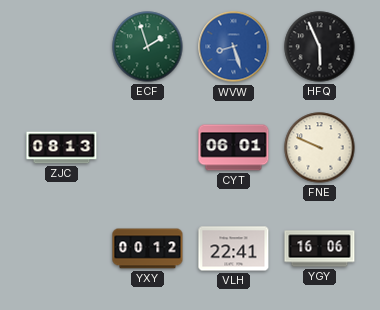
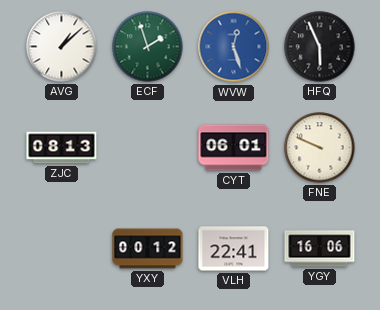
AVG: none -> 1:08 (62, 47)
WVW: 8:27 -> 12:27 (234, 47)
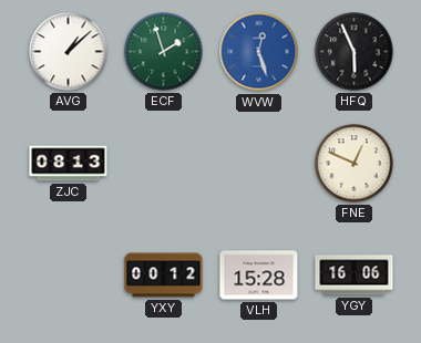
CYT: 06:01 -> none (234, 148)
FNE: 9:49 -> 12:49 (355, 164)
VLH: 22:41 -> 15:28 (259, 276)
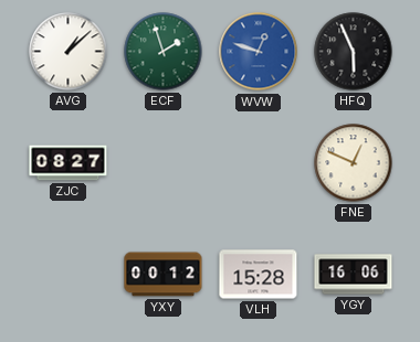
WVW: 12:27 -> 12:48 (259, 52)
ZJC: 08:13 -> 08:27 (69, 163)
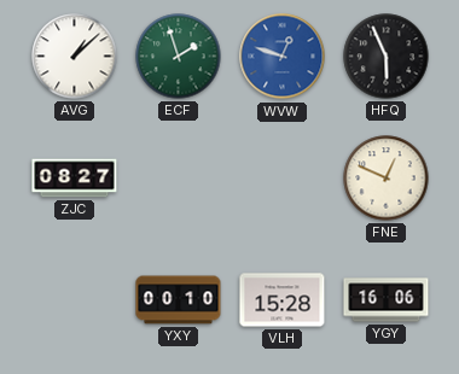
YXY: 00:12 -> 00:10 (179, 300)
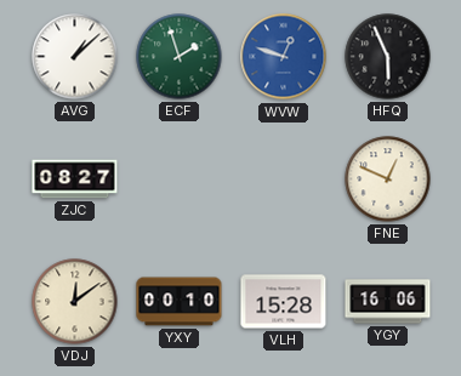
VDJ: none -> 12:09 (75, 302)
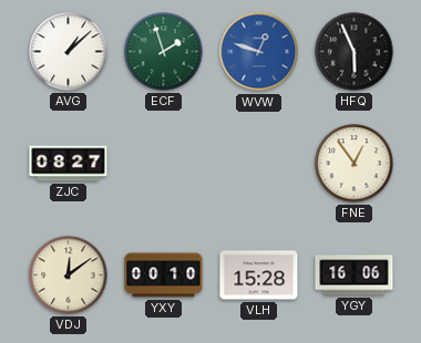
FNE: 12:49 -> 12:54 (355, 164)
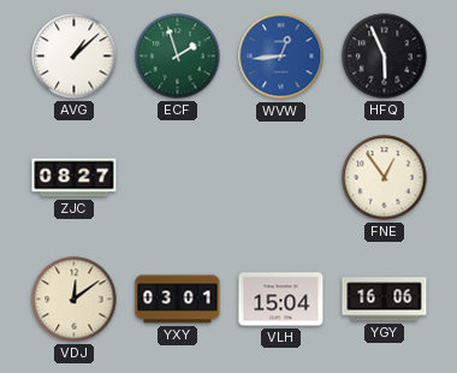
WVW: 12:48 -> 12:44 (281, 57)
YXY: 00:10 -> 03:01 (178, 300)
VLH: 15:28 -> 15:04 (281, 300)
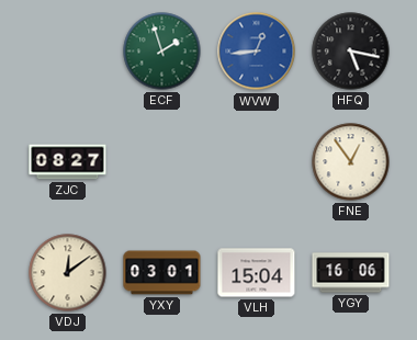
AVG: 1:08 -> none (75, 57)
HFQ: 5:56 -> 5:17 (351, 52)
